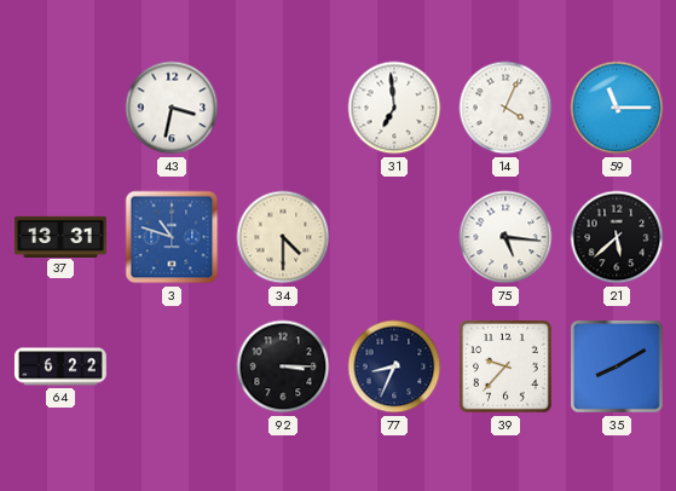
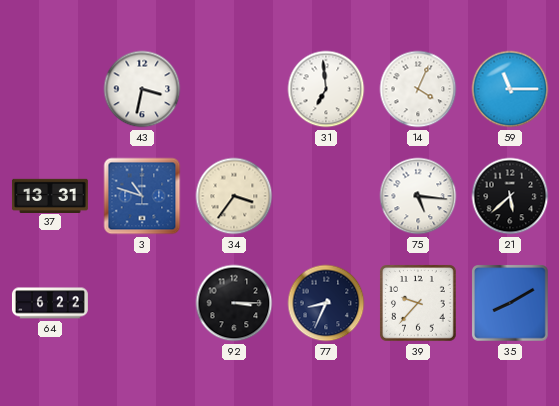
34: 4:30 -> 3:36 (234, 196)
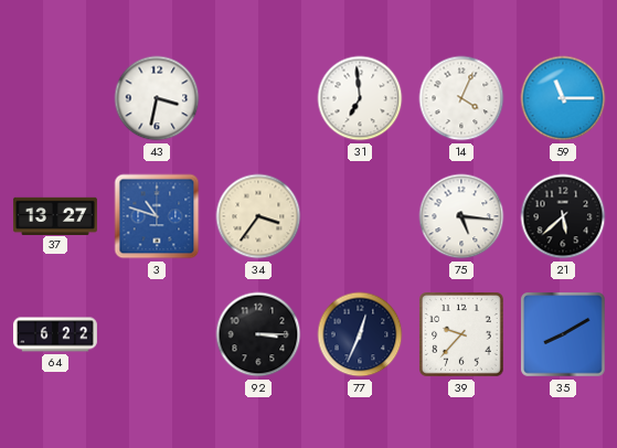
37: 13:31 -> 13:27 (55, 215)
77: 8:34 -> 12:34 (360, 334)
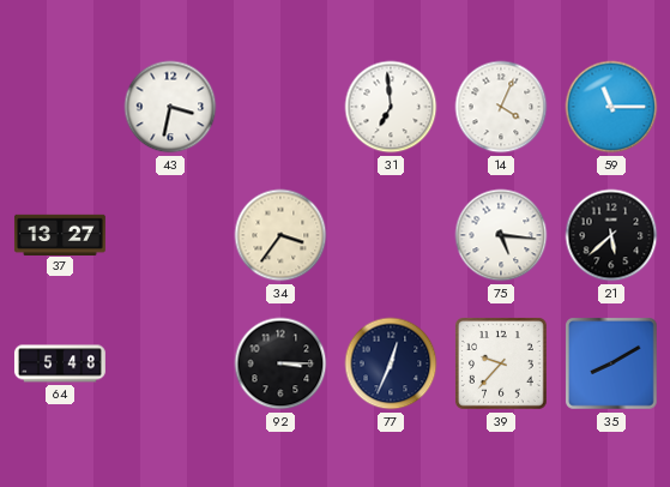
3: 10:48 -> none (157, 216)
64: 6:22 -> 5:48 (60, 363)
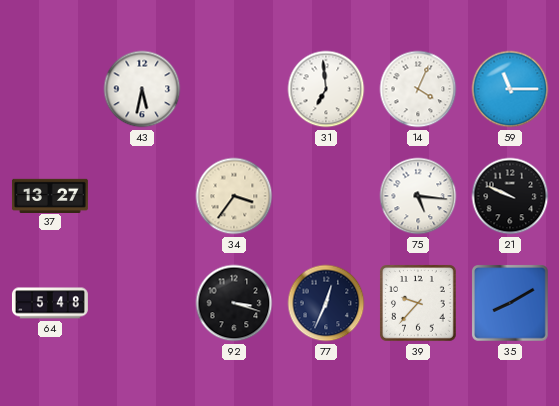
43: 3:32 -> 5:32 (142, 89)
21: 5:38 -> 9:49 (510, 196)
92: 3:15 -> 3:18 (234, 303)
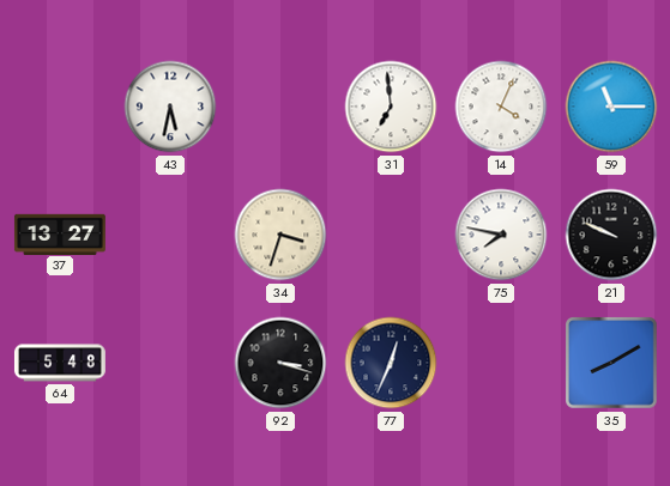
34: 3:36 -> 3:33 (280, 235)
75: 5:16 -> 7:47 (501, 235)
39: 9:37 -> none (419, 304)
